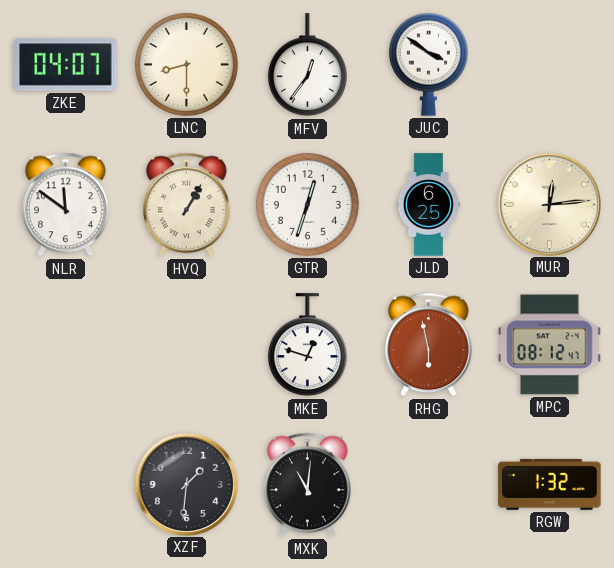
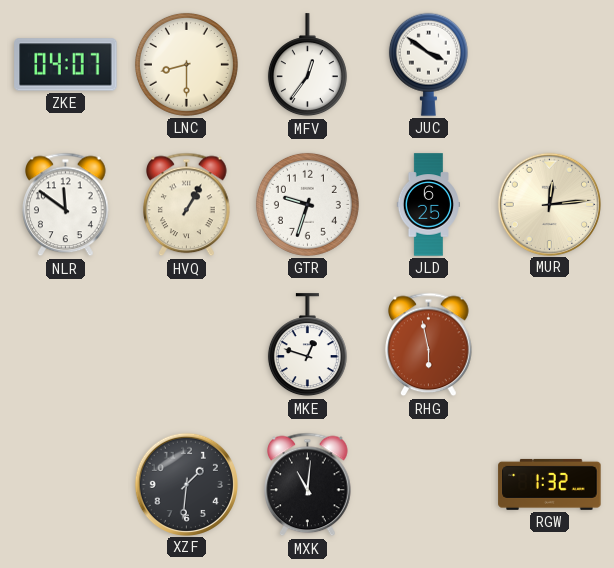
GTR: 12:33 -> 9:33 (307, 204)
MPC: 08:12 -> none (550, 345)
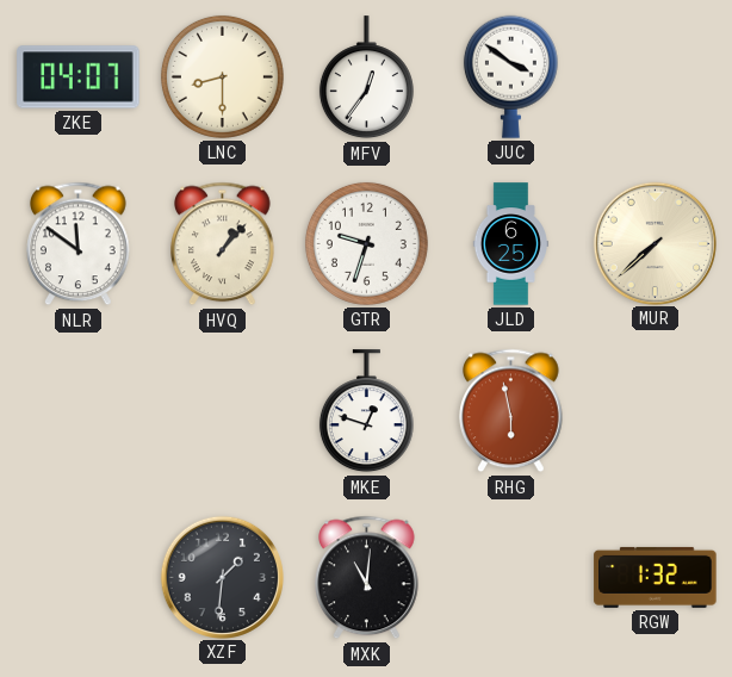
HVQ: 1:05 -> 1:07 (223, 244)
MUR: 12:14 -> 7:38 (655, 243)
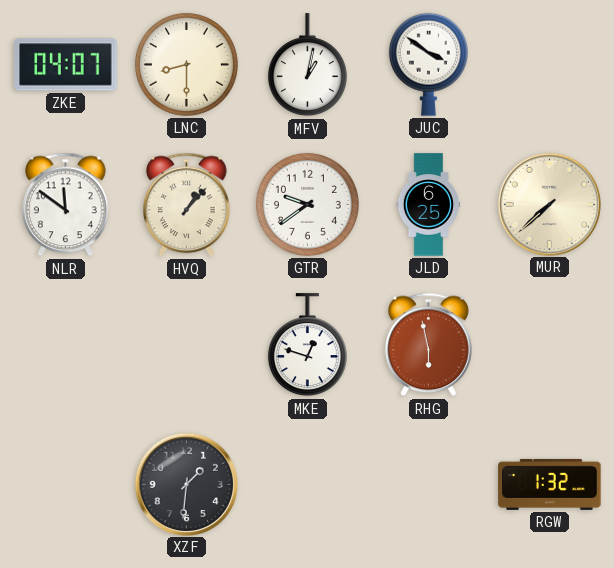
MFV: 12:36 -> 1:02 (307, 65)
GTR: 9:33 -> 9:39 (307, 204)
MXK: 11:01 -> none (367, 578)
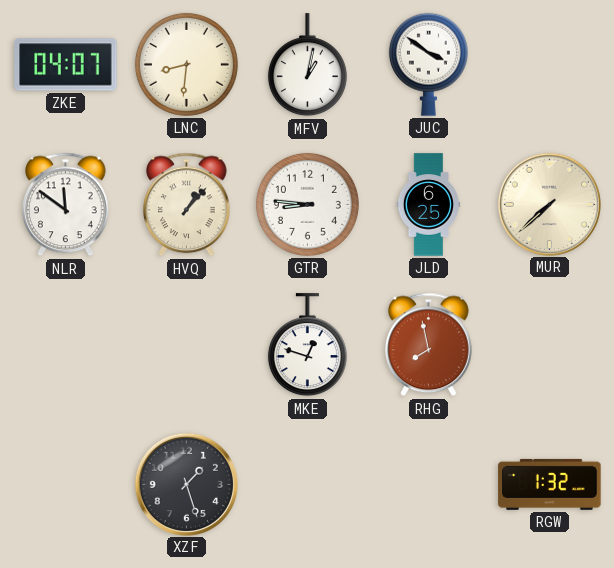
LNC: 8:30 -> 8:31 (186, 64)
GTR: 9:39 -> 8:46 (307, 204)
RHG: 5:58 -> 7:58 (429, 345)
XZF: 1:31 -> 1:27 (186, 484)
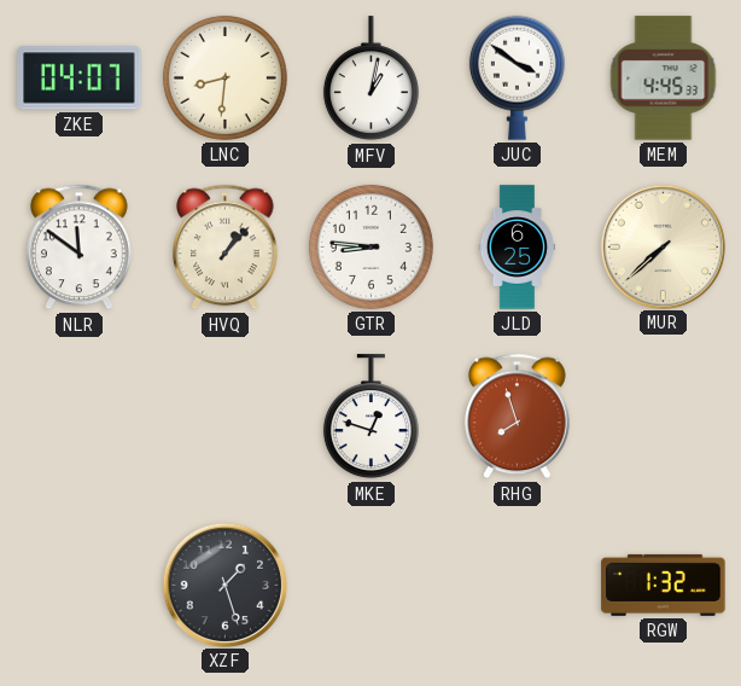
MEM: none -> 4:45 (664, 79)
RHG: 7:58 -> 7:57 (518, 417)
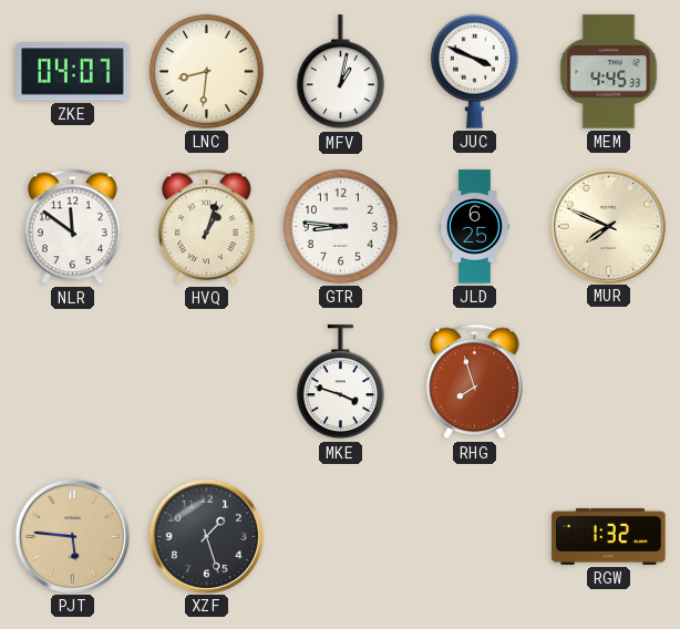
JUC: 3:51 -> 3:49 (474, 71)
HVQ: 1:07 -> 1:03 (207, 227)
MUR: 7:38 -> 7:49 (608, 226)
MKE: 12:48 -> 3:48 (340, 382)
PJT: none -> 5:46 (72, 536)
